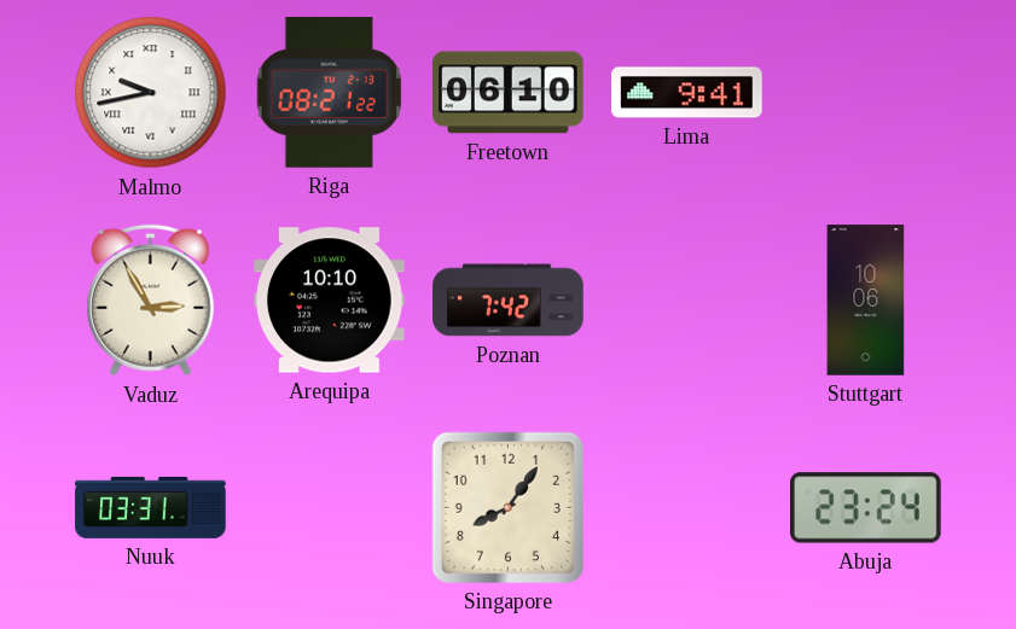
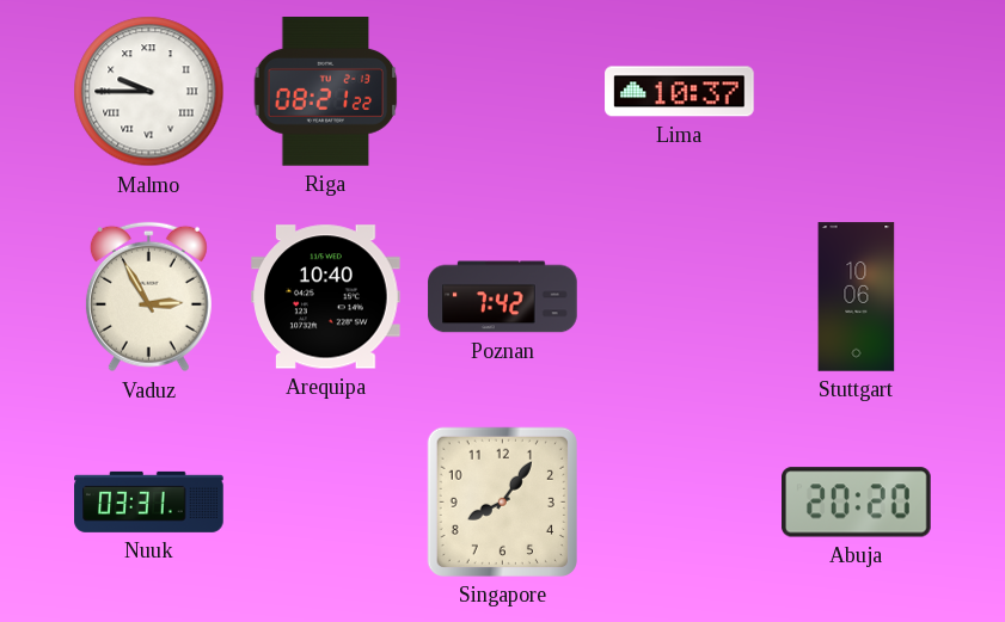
Malmo: 9:43 -> 9:45 (149, 92)
Freetown: 06:10 -> none (509, 93)
Lima: 9:41 -> 10:37 (680, 92)
Arequipa: 10:10 -> 10:40 (326, 297)
Abuja: 23:24 -> 20:20 (857, 503)
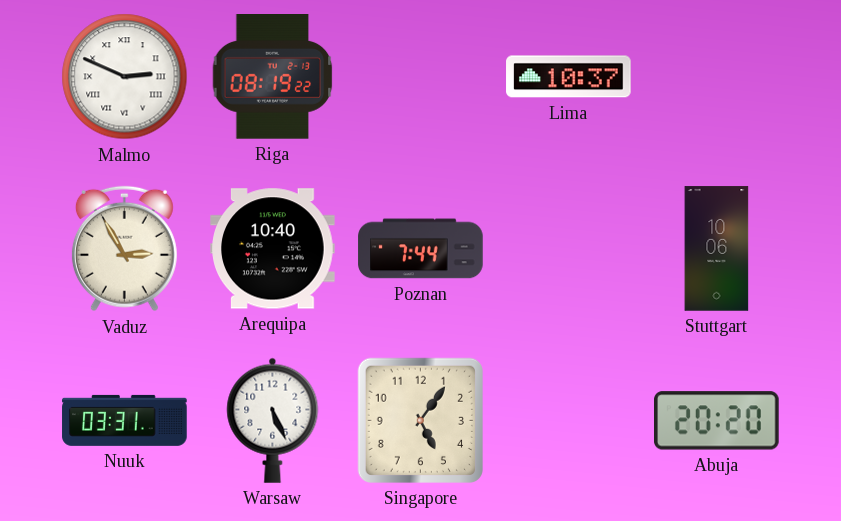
Malmo: 9:45 -> 2:49 (125, 77)
Riga: 08:21 -> 08:19 (273, 77)
Poznan: 7:42 -> 7:44 (421, 249)
Warsaw: none -> 5:26 (273, 420)
Singapore: 8:06 -> 5:06 (420, 420)
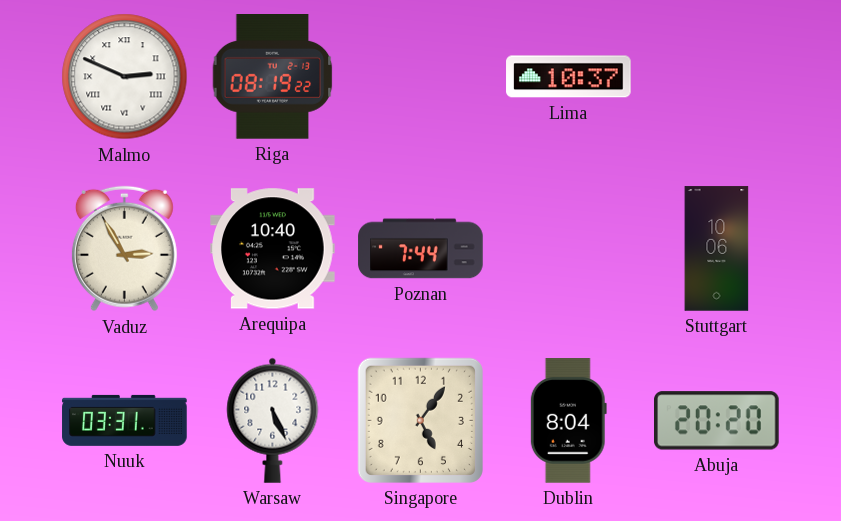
Dublin: none -> 8:04 (568, 421)
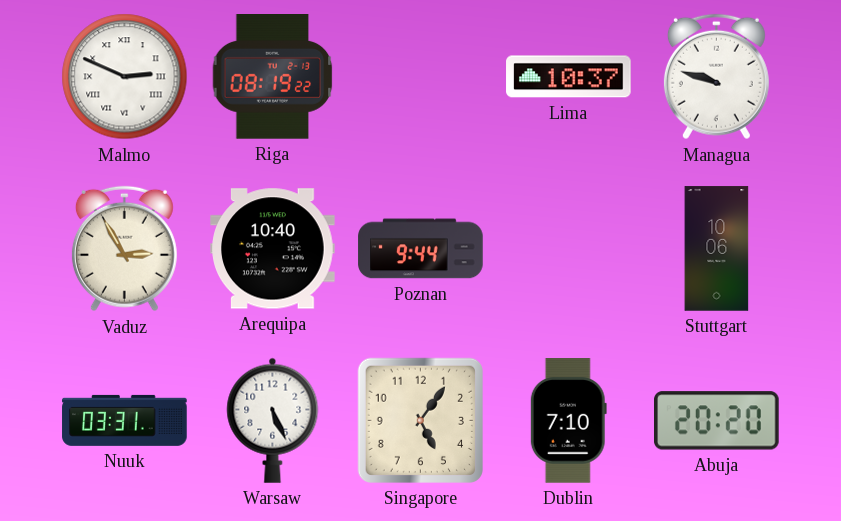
Managua: none -> 9:48 (716, 77)
Poznan: 7:44 -> 9:44 (421, 249)
Dublin: 8:04 -> 7:10 (568, 421)
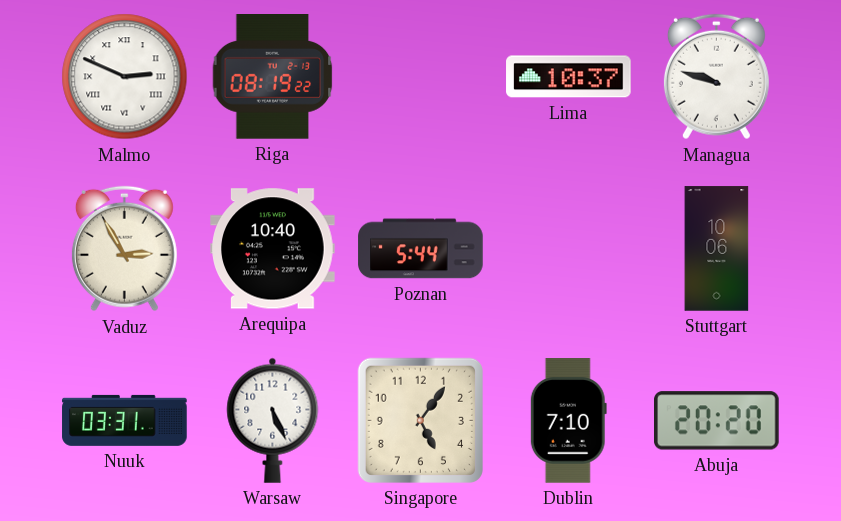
Poznan: 9:44 -> 5:44 (421, 249)
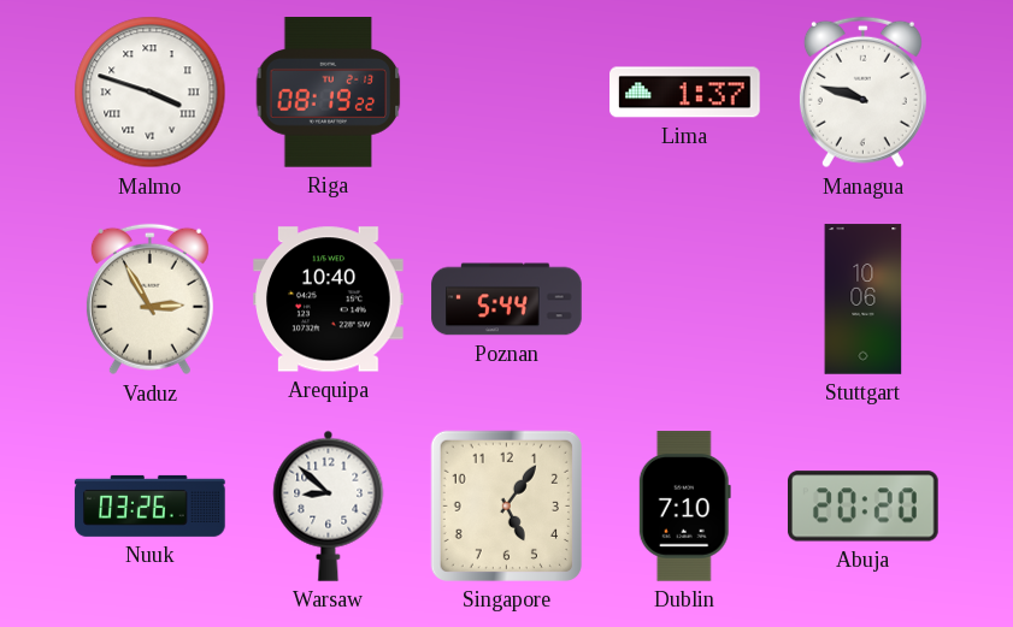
Malmo: 2:49 -> 3:48 (151, 93)
Lima: 10:37 -> 1:37 (685, 93)
Nuuk: 03:31 -> 03:26 (151, 505)
Warsaw: 5:26 -> 8:52 (329, 505)
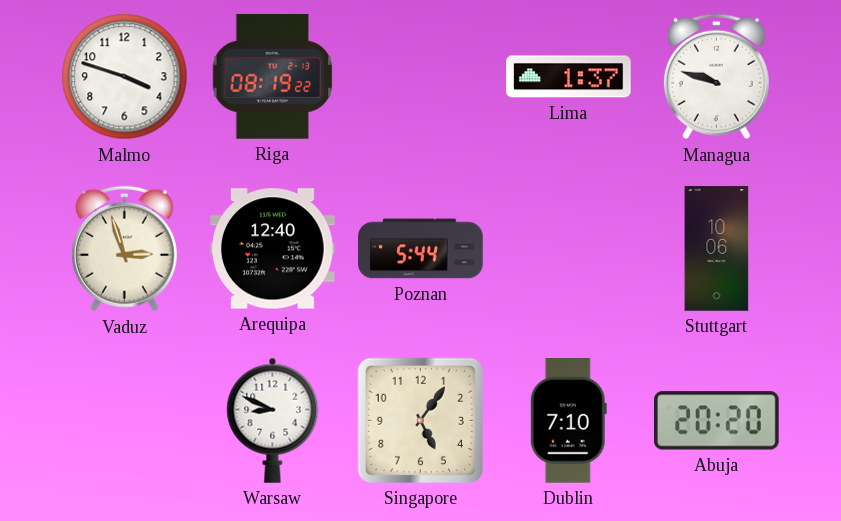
Malmo numerals: Roman -> Arabic (125, 77)
Vaduz: 2:55 -> 2:57 (124, 249)
Arequipa: 10:40 -> 12:40 (273, 249)
Nuuk: 03:26 -> none (151, 505)
Warsaw: 8:52 -> 8:49 (273, 420)
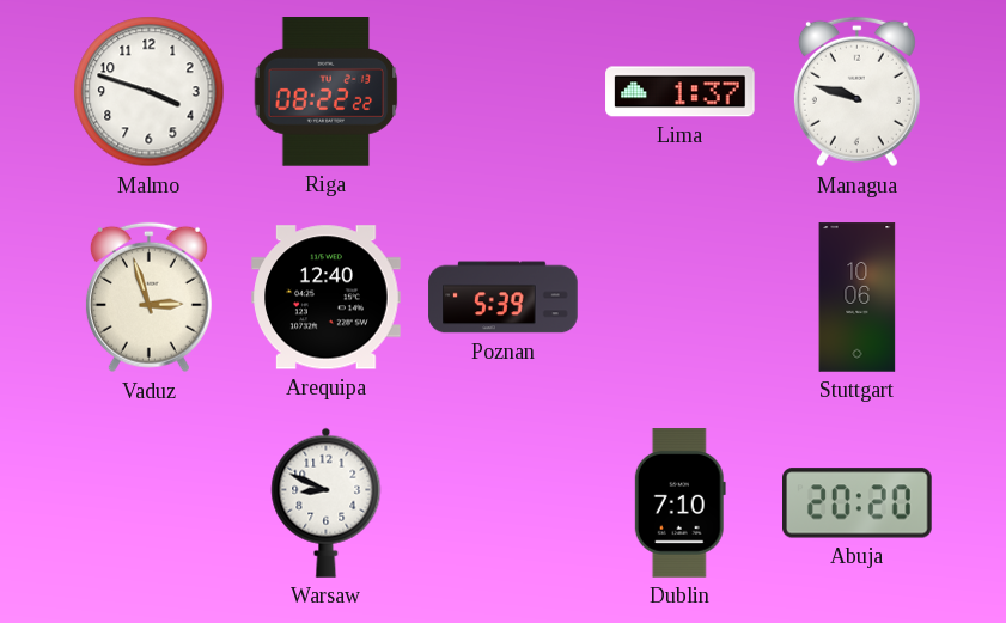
Riga: 08:19 -> 08:22 (327, 92)
Poznan: 5:44 -> 5:39 (504, 298)
Singapore: 5:06 -> none (420, 420)
